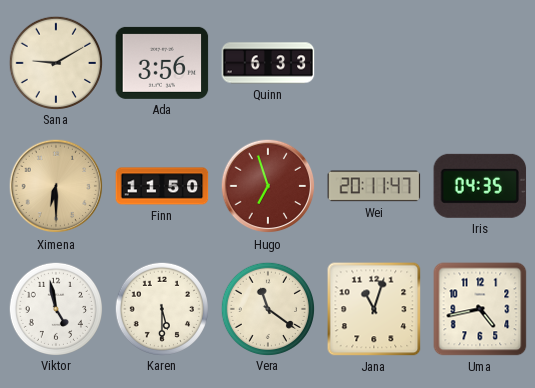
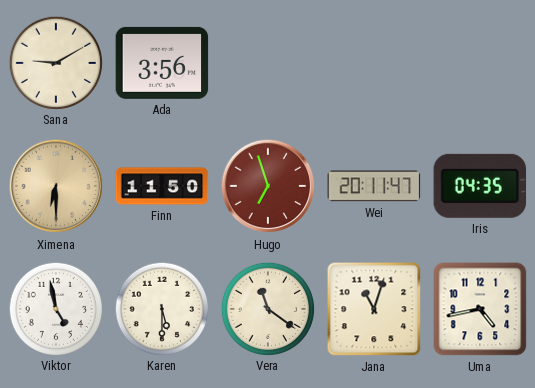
Quinn: 6:33 -> none (268, 63)
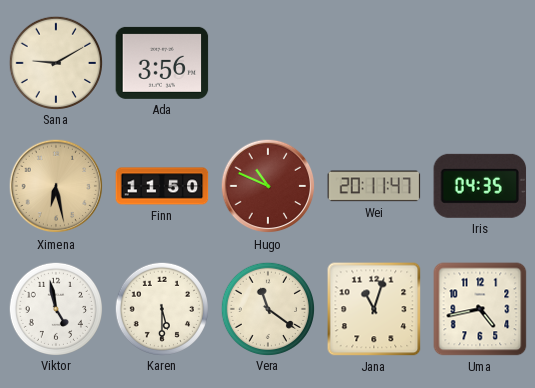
Ximena: 6:30 -> 6:28 (56, 186)
Hugo: 6:57 -> 10:49 (268, 186)
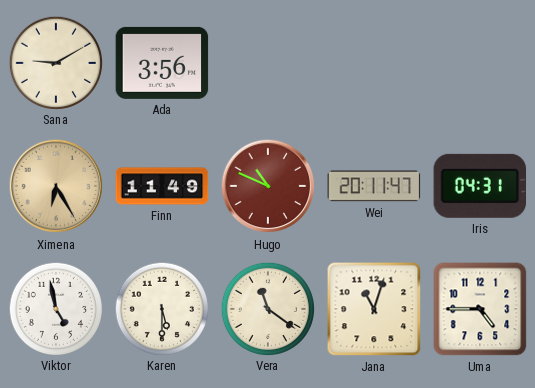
Ximena: 6:28 -> 6:25 (56, 186)
Finn: 11:50 -> 11:49 (162, 186)
Iris: 04:35 -> 04:31 (480, 186)
Uma: 4:43 -> 4:45 (480, 309)
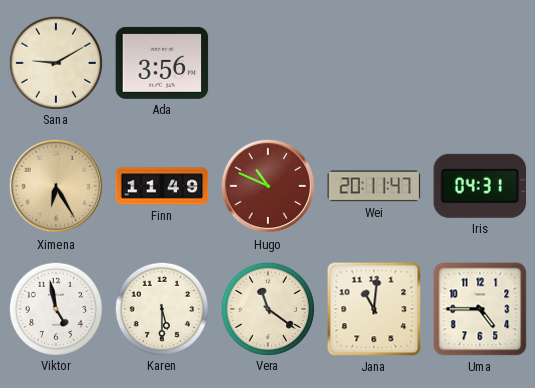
Jana: 11:03 -> 11:01 (374, 309)
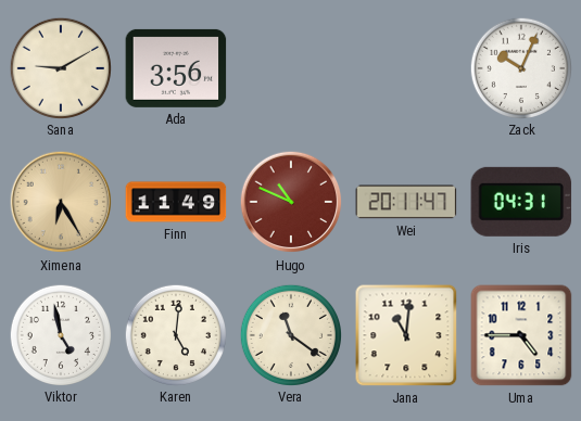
Zack: none -> 10:04 (520, 67)
Karen: 5:30 -> 5:01 (175, 334)
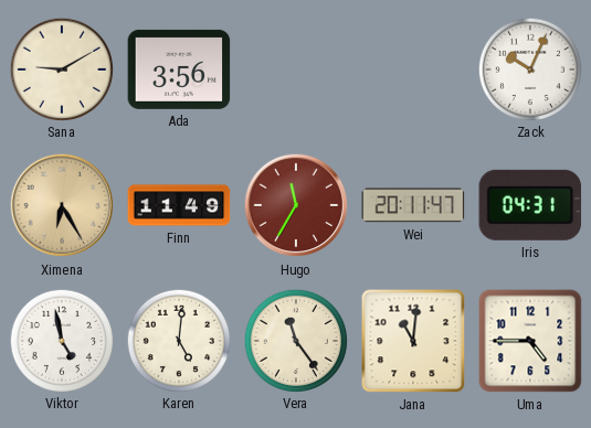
Hugo: 10:49 -> 11:35 (296, 205)
Vera: 11:21 -> 11:24 (295, 340)
